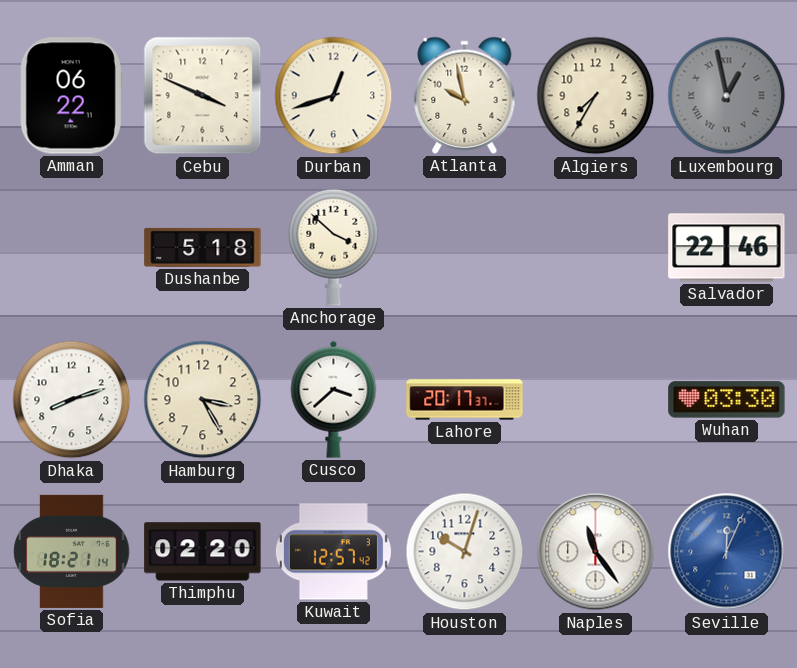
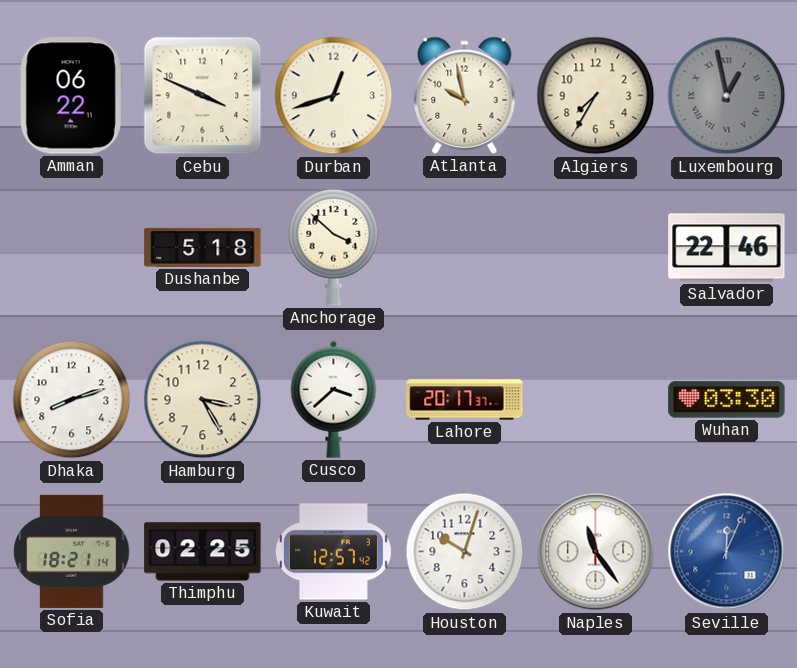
Thimphu: 02:20 -> 02:25 (203, 552)
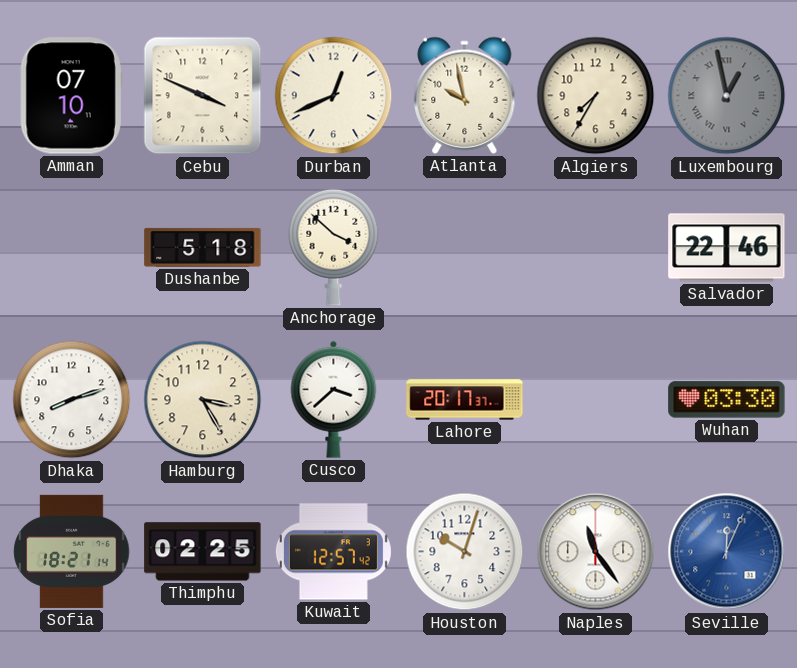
Amman: 06:22 -> 07:10 (71, 96)
Durban: 12:42 -> 12:41 (334, 96)
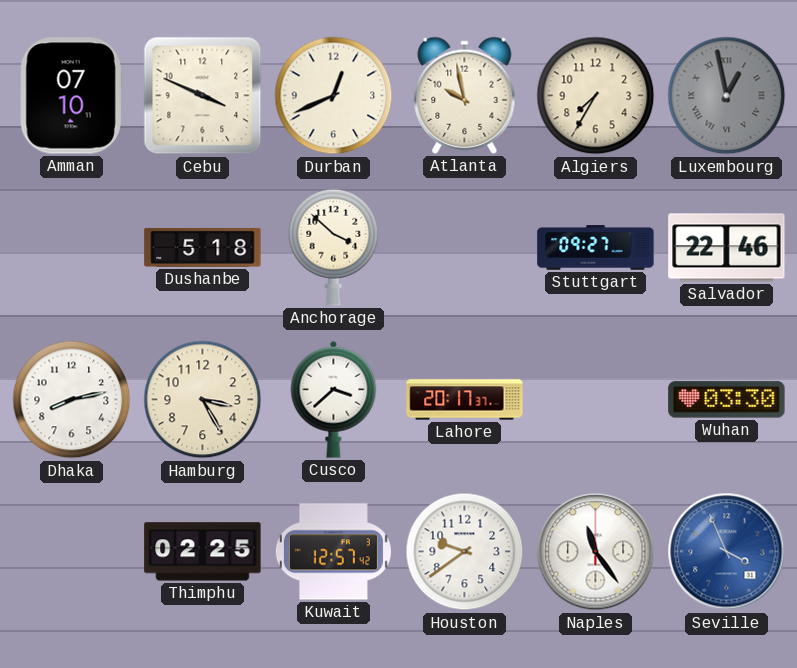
Stuttgart: none -> 09:27 (596, 248)
Dhaka: 8:12 -> 8:13 (72, 400)
Sofia: 18:21 -> none (72, 551)
Houston: 10:03 -> 9:39 (465, 552)
Seville: 12:04 -> 3:56 (727, 552)
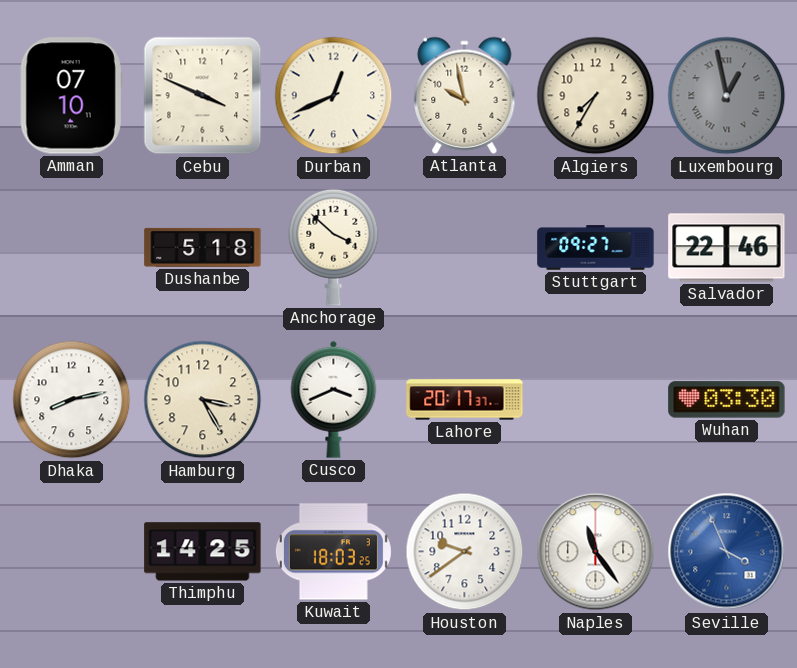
Cusco: 3:38 -> 3:41 (334, 399)
Thimphu: 02:25 -> 14:25 (203, 552)
Kuwait: 12:57 -> 18:03 (333, 552)
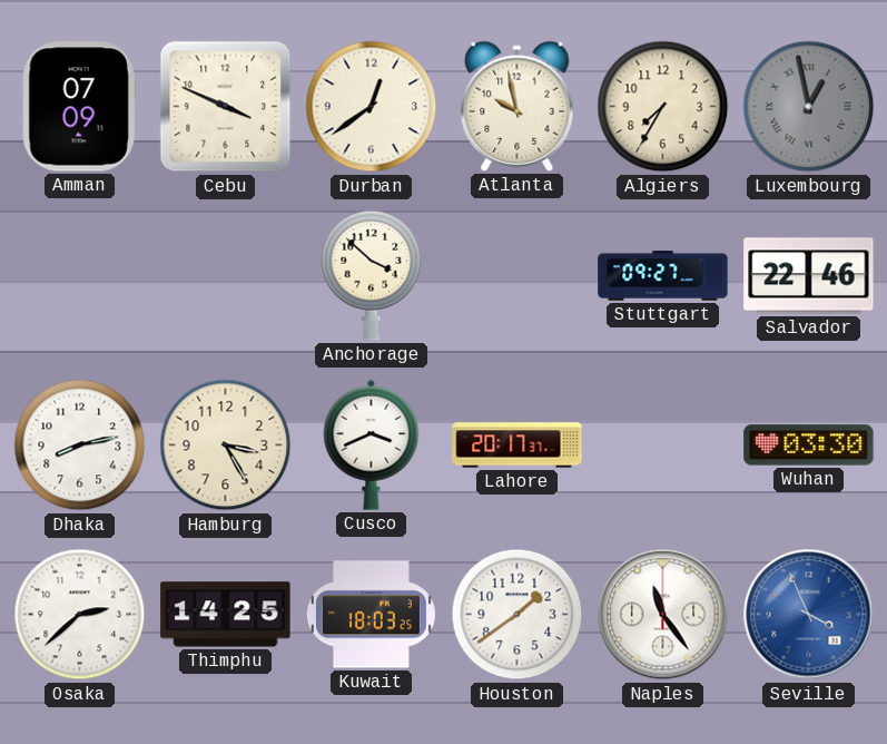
Amman: 07:10 -> 07:09 (79, 107)
Durban: 12:41 -> 12:39 (372, 107)
Dushanbe: 5:18 -> none (203, 247)
Osaka: none -> 2:38 (80, 615)
Houston: 9:39 -> 1:39 (518, 615)
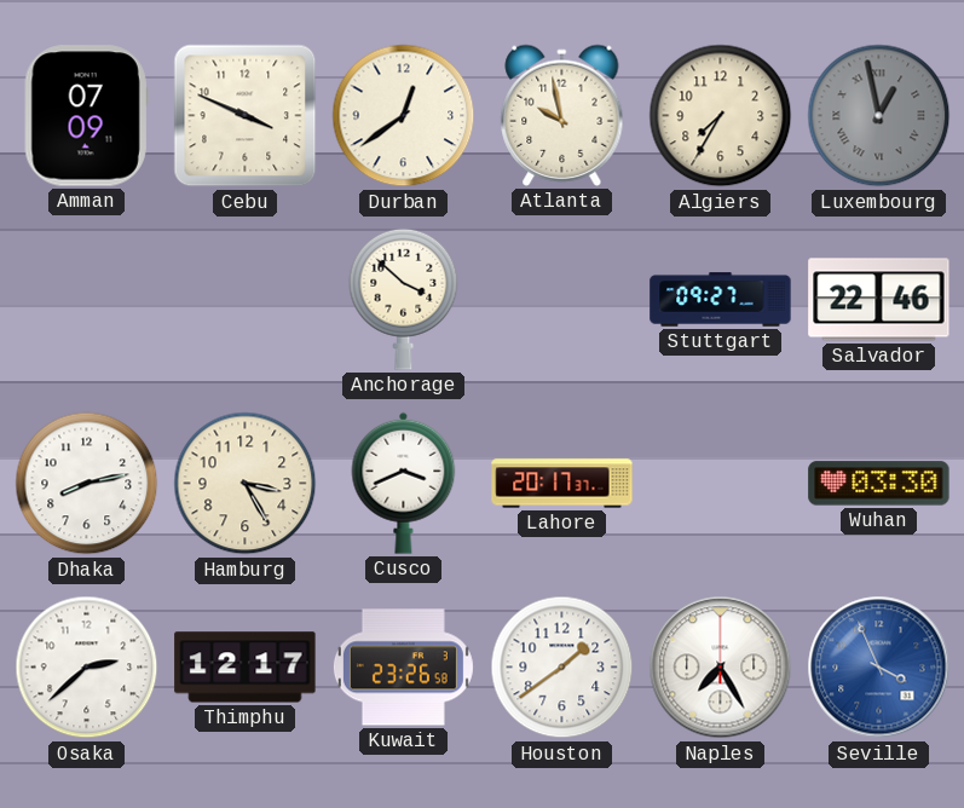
Thimphu: 14:25 -> 12:17 (246, 668)
Kuwait: 18:03 -> 23:26 (403, 668)
Naples: 11:24 -> 7:25 (721, 668)
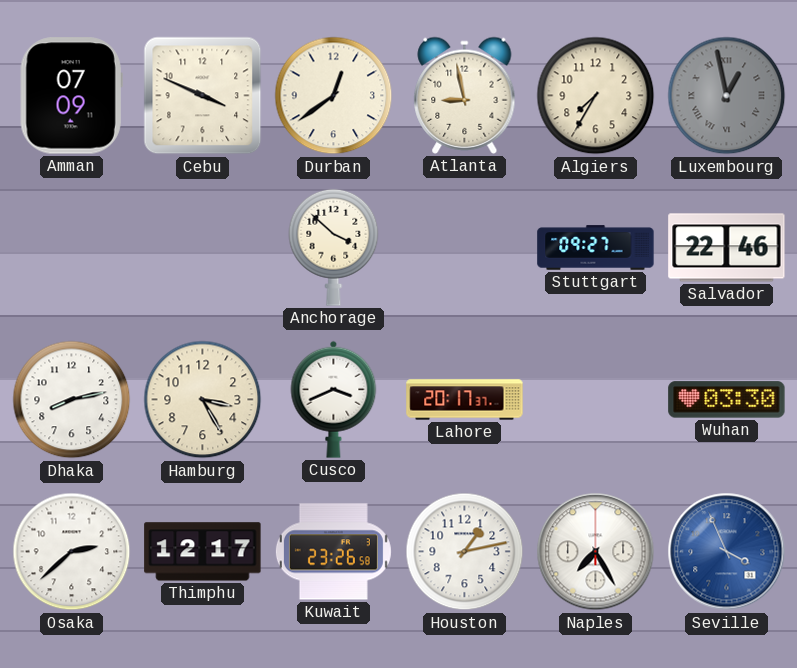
Atlanta: 9:58 -> 8:58 (465, 95)
Houston: 1:39 -> 1:13 (465, 552)
